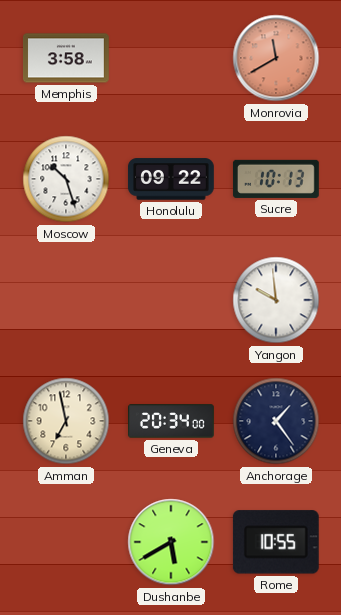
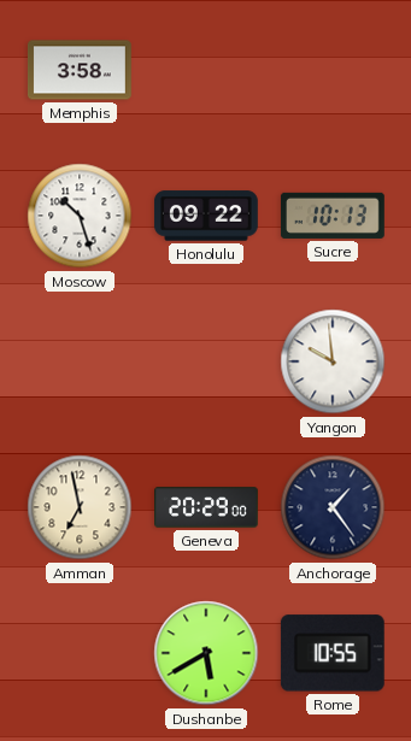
Monrovia: 11:40 -> none (276, 58)
Geneva: 20:34 -> 20:29 (207, 507)
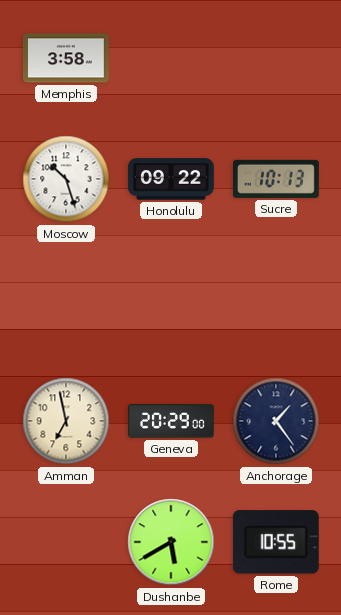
Yangon: 9:59 -> none (333, 361)
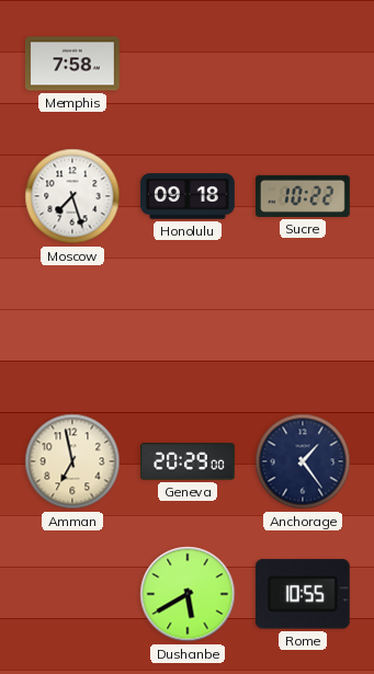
Memphis: 3:58 -> 7:58 (73, 64)
Moscow: 10:27 -> 7:27 (72, 196)
Honolulu: 09:22 -> 09:18 (188, 196)
Sucre: 10:13 -> 10:22 (303, 196)
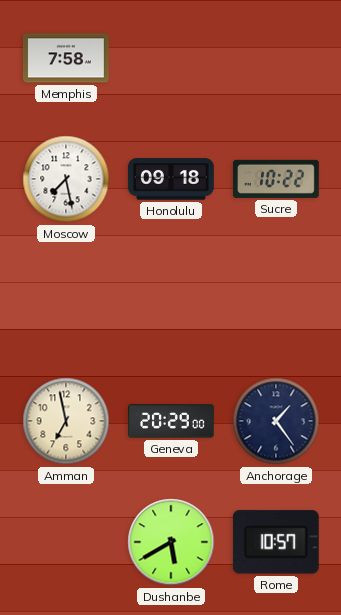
Moscow: 7:27 -> 7:28 (66, 179)
Rome: 10:55 -> 10:57 (276, 542)
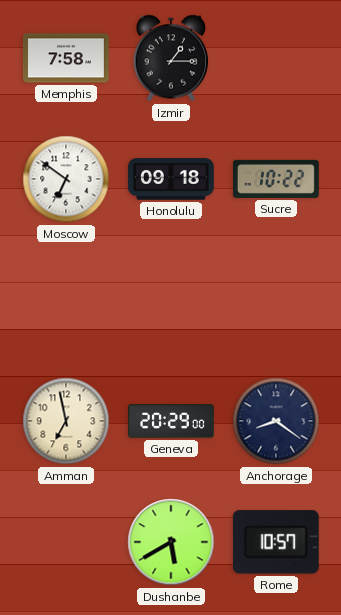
Izmir: none -> 1:15 (171, 58)
Moscow: 7:28 -> 6:51 (66, 179)
Anchorage: 1:24 -> 8:21 (276, 421)
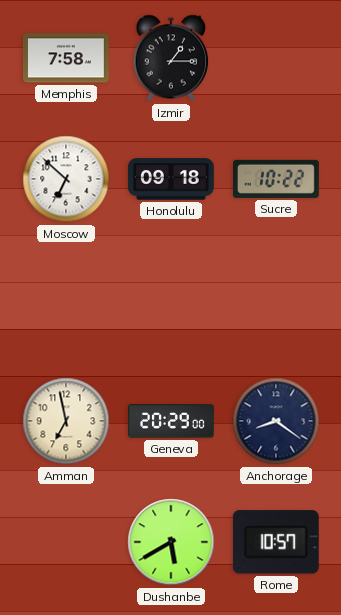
Moscow: 6:51 -> 6:52 (66, 179)
